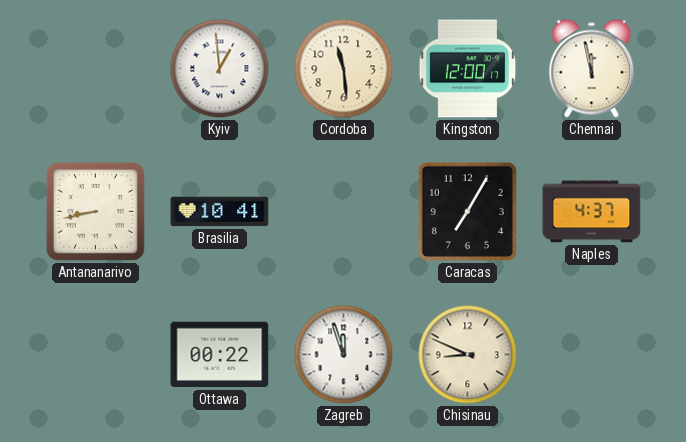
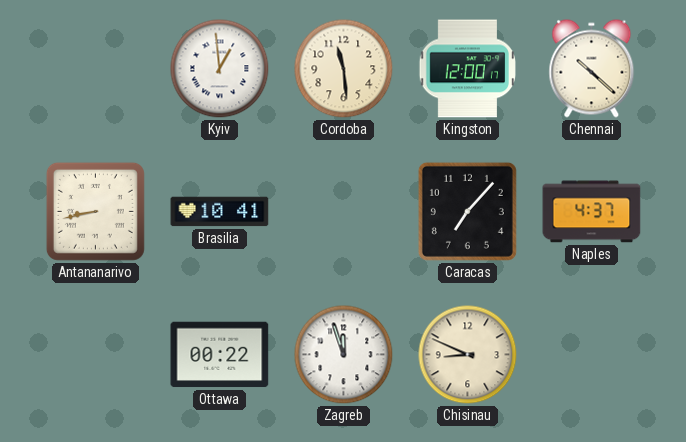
Chennai: 11:58 -> 10:22 (592, 69)
Caracas: 7:05 -> 7:07 (467, 211)
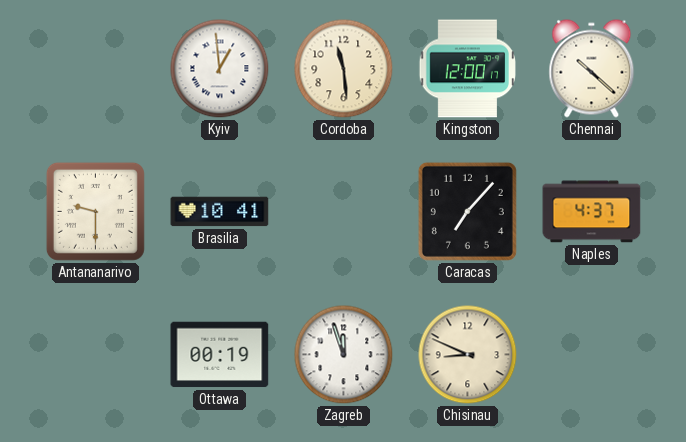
Antananarivo: 8:43 -> 9:30 (95, 211)
Ottawa: 00:22 -> 00:19 (220, 355)
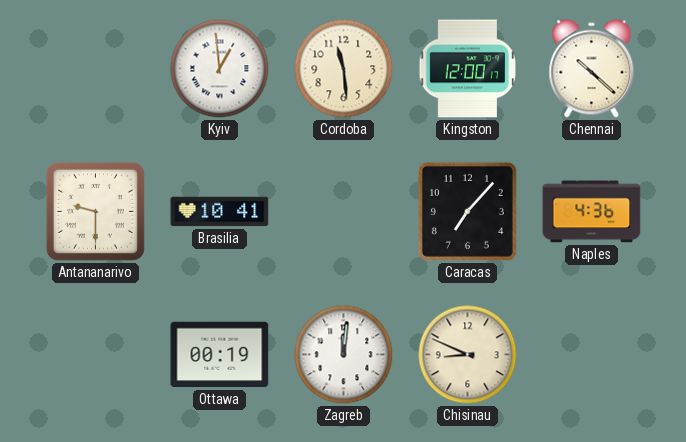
Naples: 4:37 -> 4:36 (592, 212)
Zagreb: 11:57 -> 12:01 (344, 355)
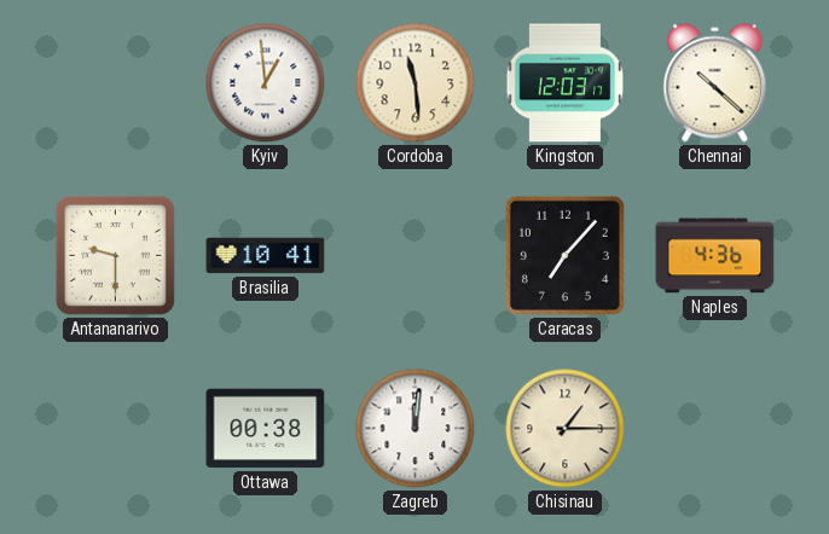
Kingston: 12:00 -> 12:03 (564, 83)
Ottawa: 00:19 -> 00:38 (266, 429)
Chisinau: 8:49 -> 1:15 (566, 429)
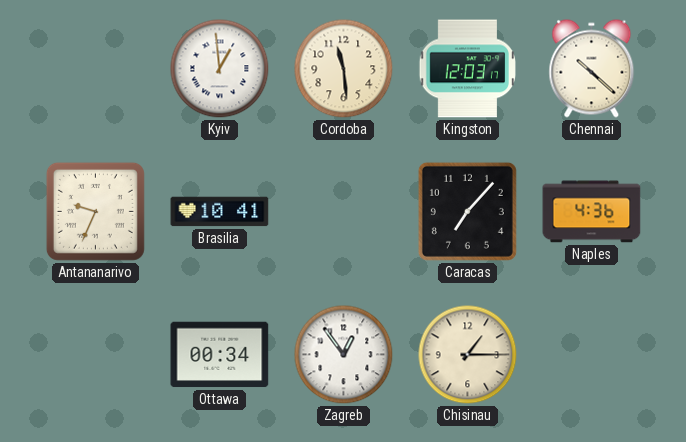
Antananarivo: 9:30 -> 9:34 (95, 211)
Ottawa: 00:38 -> 00:34 (220, 355)
Zagreb: 12:01 -> 12:54 (344, 355)
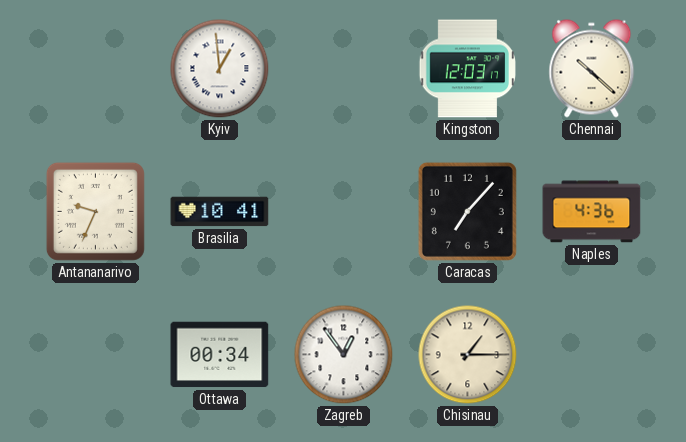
Cordoba: 11:29 -> none (344, 69)
